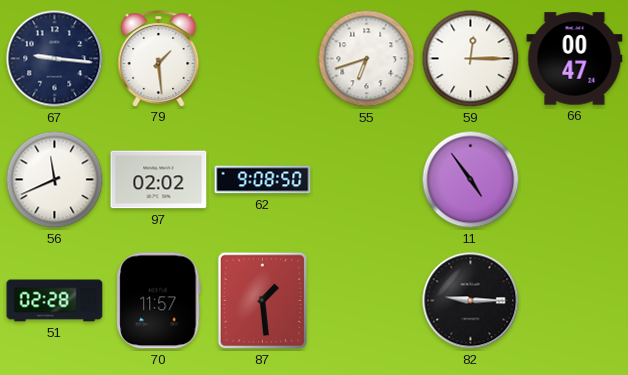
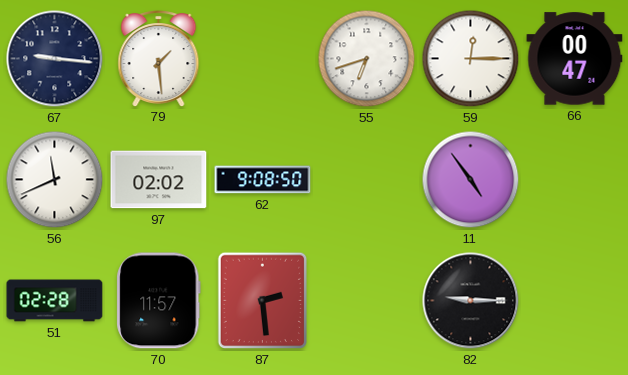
87: 1:29 -> 2:29 (263, 301)
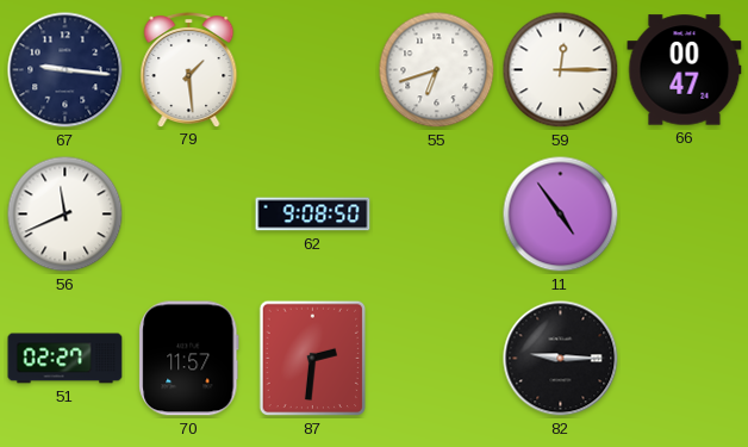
97: 02:02 -> none (159, 180)
51: 02:28 -> 02:27 (66, 359)
87: 2:29 -> 2:31 (313, 359)
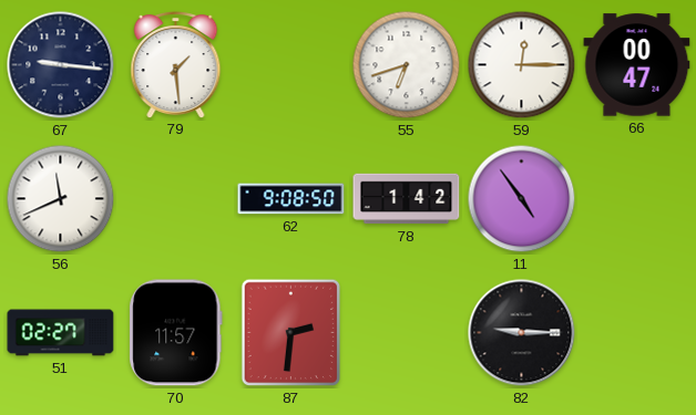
78: none -> 1:42 (407, 199)
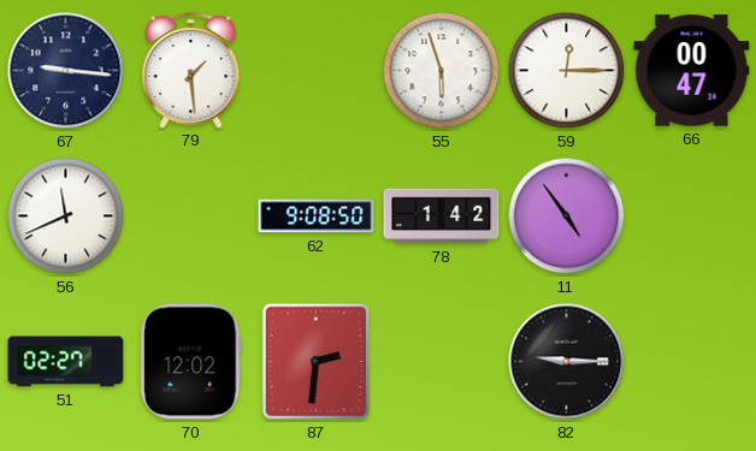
55: 6:42 -> 5:57 (442, 71)
70: 11:57 -> 12:02 (191, 362)
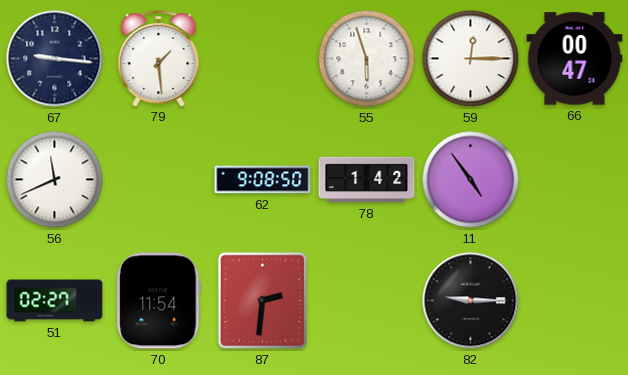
70: 12:02 -> 11:54 (159, 301)
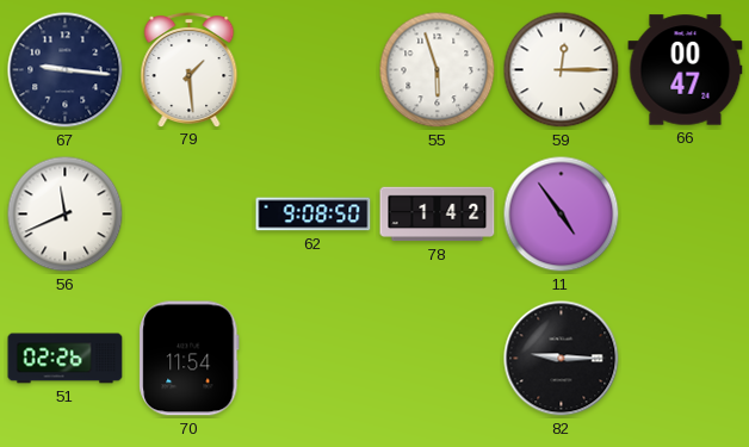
51: 02:27 -> 02:26 (66, 359)
87: 2:31 -> none (263, 301)
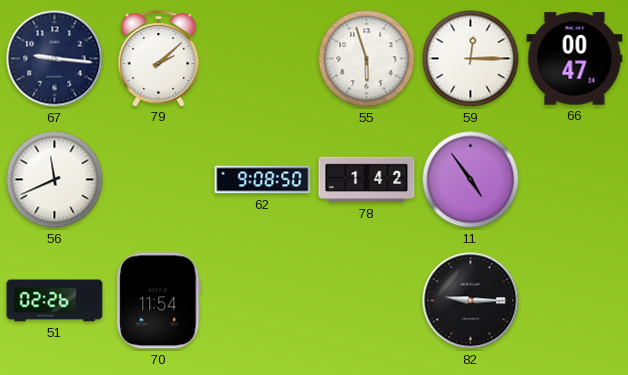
79: 1:29 -> 2:08 (159, 59)
